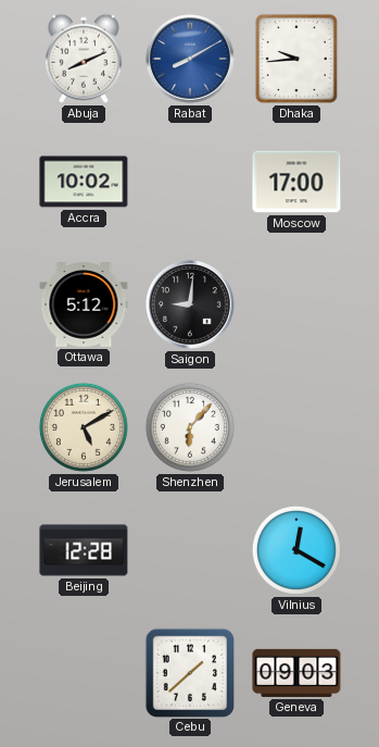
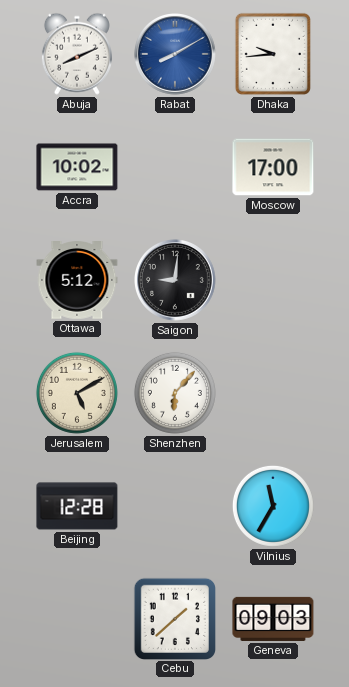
Vilnius: 12:20 -> 11:35 (273, 506)
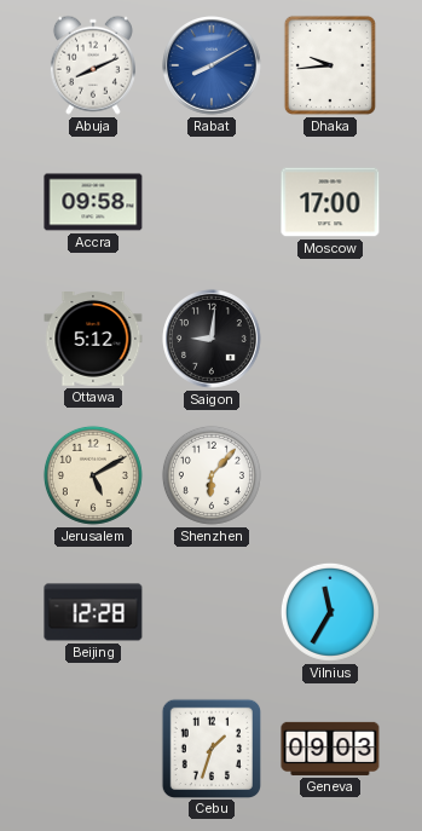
Accra: 10:02 -> 09:58 (93, 202)
Cebu: 1:38 -> 1:33 (210, 748)
